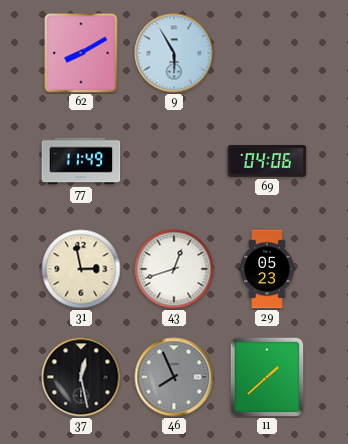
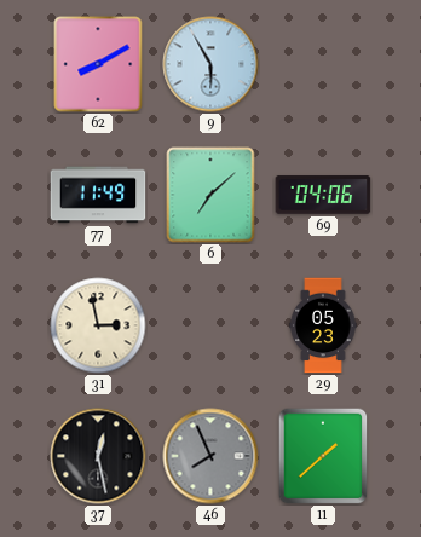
6: none -> 7:08 (211, 195)
43: 12:42 -> none (174, 269)
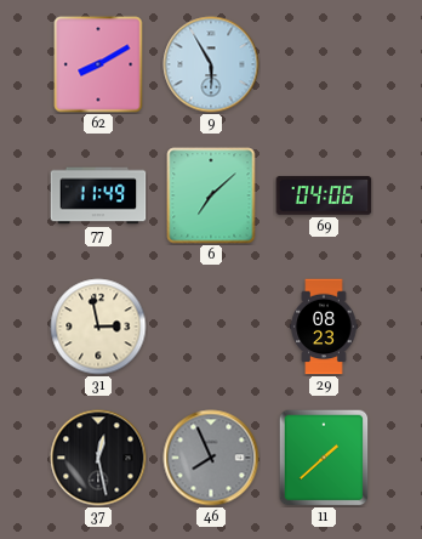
29: 05:23 -> 08:23 (324, 327)
